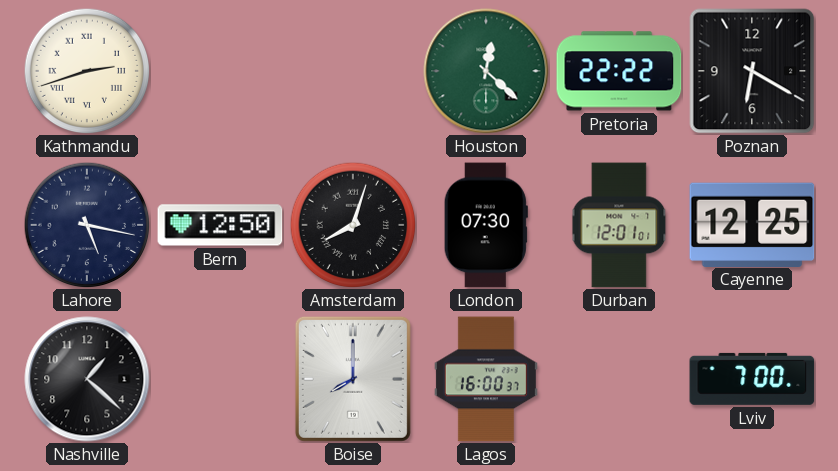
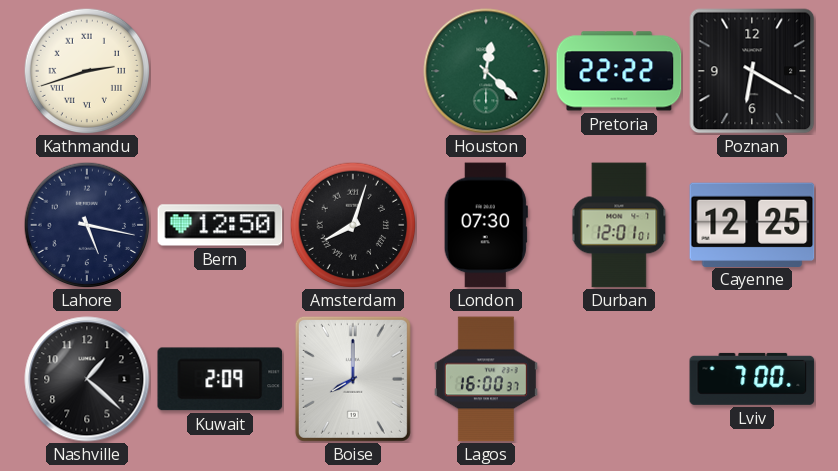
Kuwait: none -> 2:09 (220, 379)
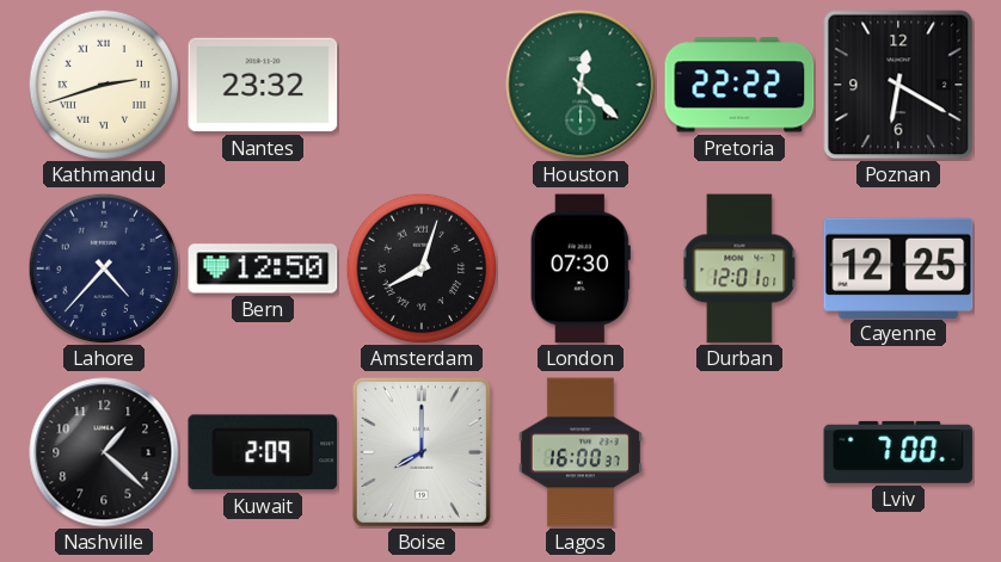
Nantes: none -> 23:32 (263, 85)
Lahore: 5:17 -> 4:37 (104, 268)
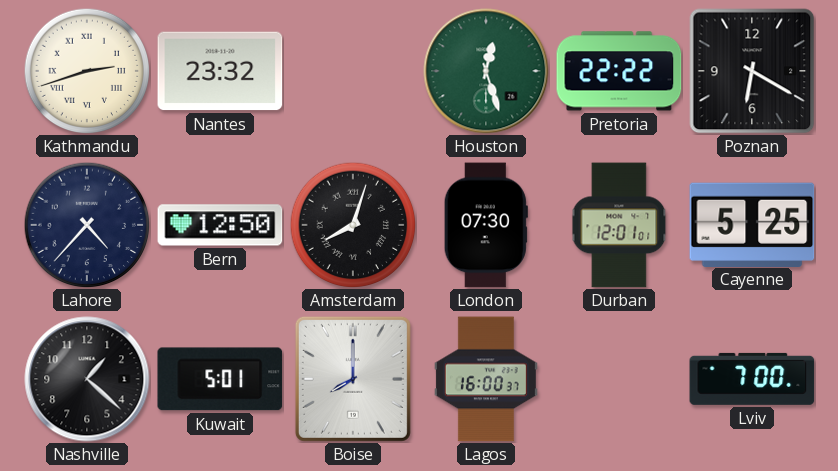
Houston: 12:22 -> 12:27 (486, 71)
Cayenne: 12:25 -> 5:25 (752, 224)
Kuwait: 2:09 -> 5:01 (220, 379)
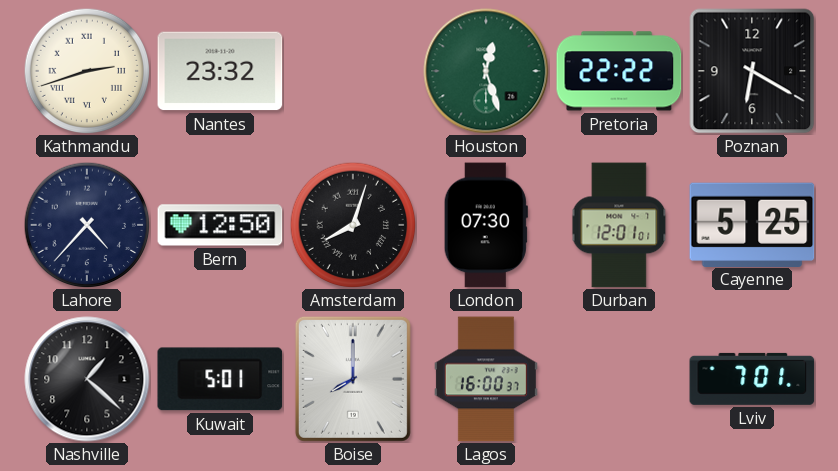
Lviv: 7:00 -> 7:01 (752, 379)
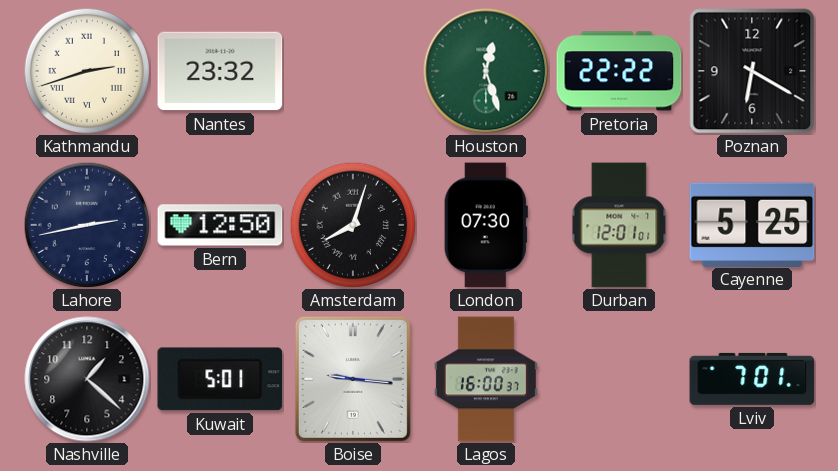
Lahore: 4:37 -> 2:43 (87, 225)
Boise: 8:00 -> 9:16 (353, 379)
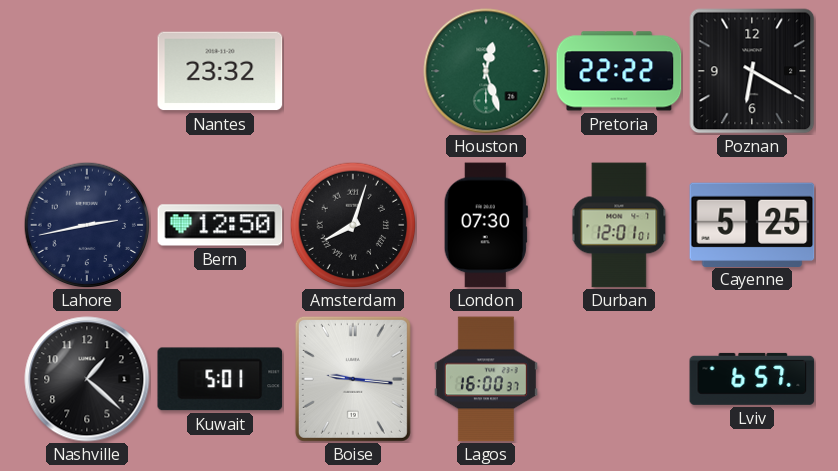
Kathmandu: 2:42 -> none (87, 71)
Lviv: 7:01 -> 6:57 (752, 379)
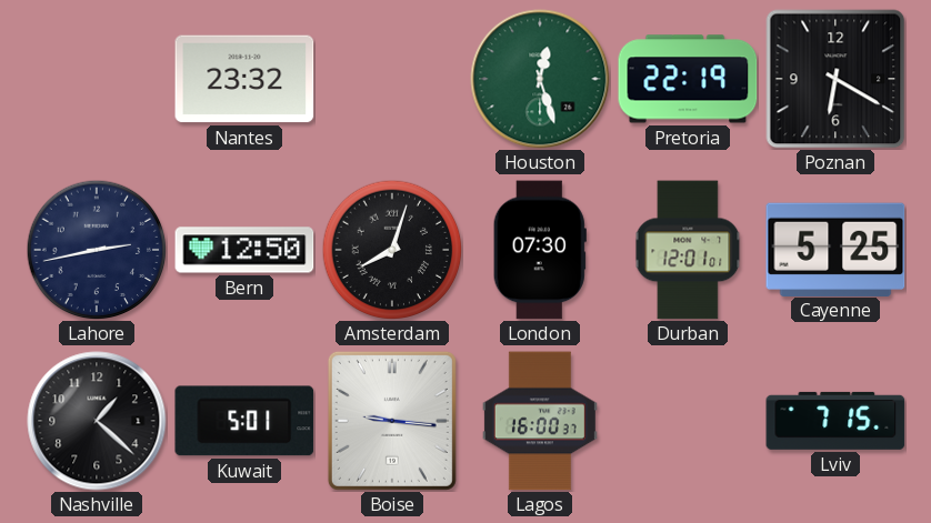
Pretoria: 22:22 -> 22:19 (688, 79)
Lviv: 6:57 -> 7:15 (835, 421)
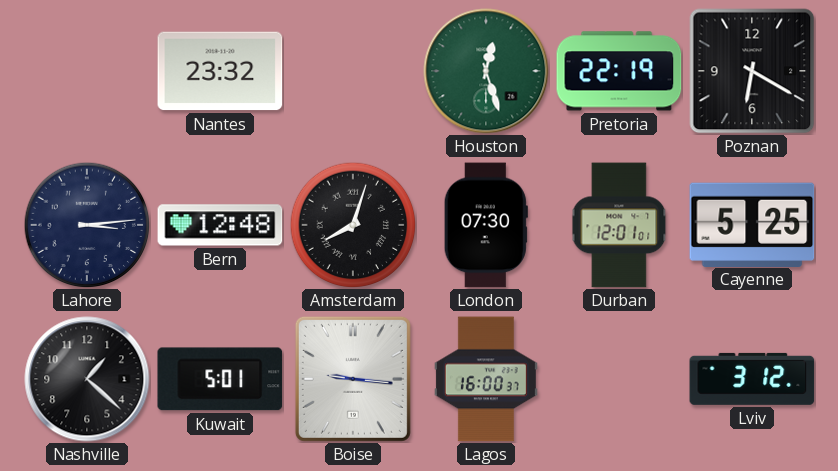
Lahore: 2:43 -> 3:14 (87, 225)
Bern: 12:50 -> 12:48 (220, 225)
Lviv: 7:15 -> 3:12 (752, 379)
